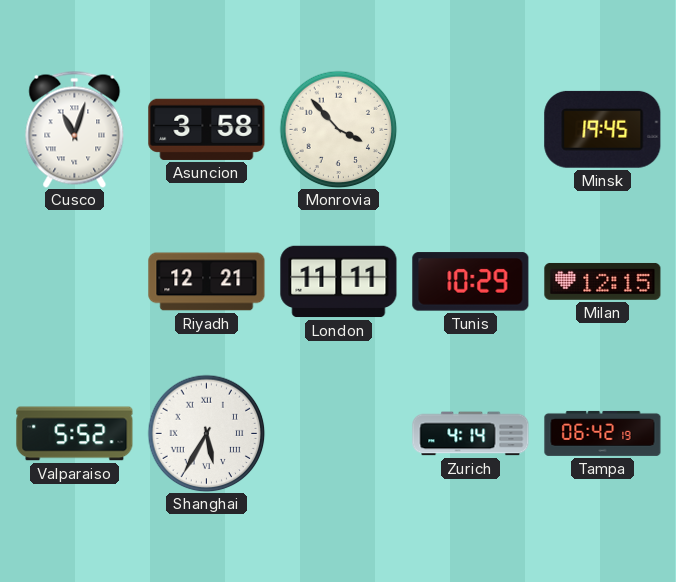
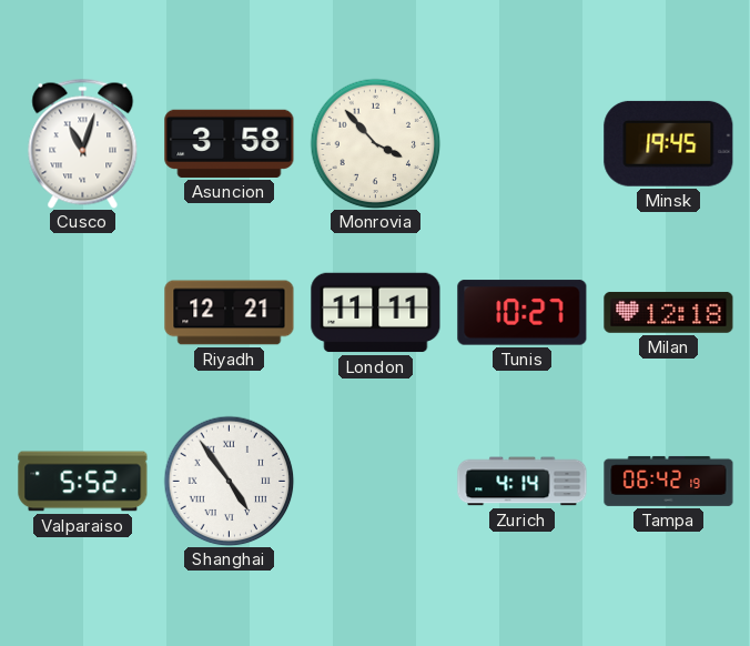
Tunis: 10:29 -> 10:27 (523, 313)
Milan: 12:15 -> 12:18 (669, 312)
Shanghai: 5:35 -> 4:54 (229, 481)
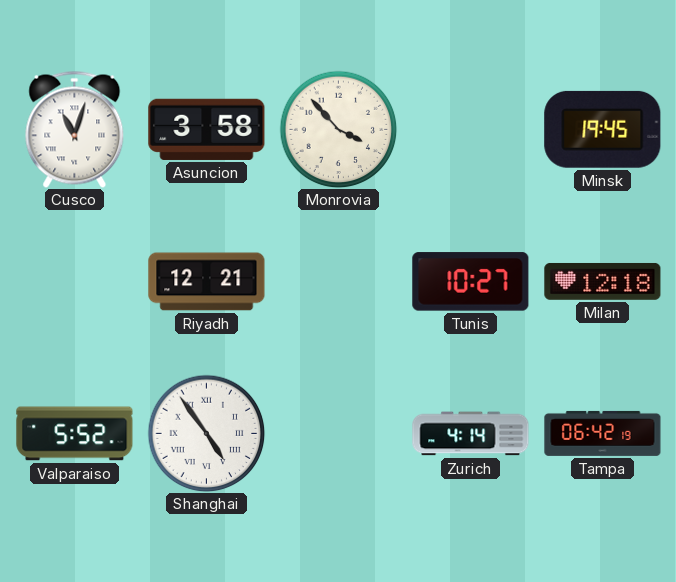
London: 11:11 -> none (376, 313)
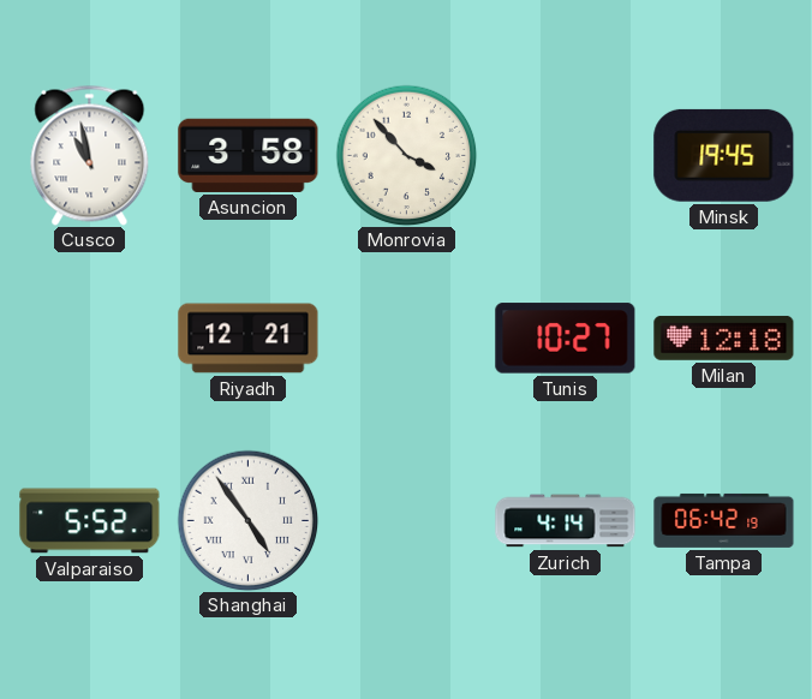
Cusco: 11:03 -> 10:58 (90, 155)
